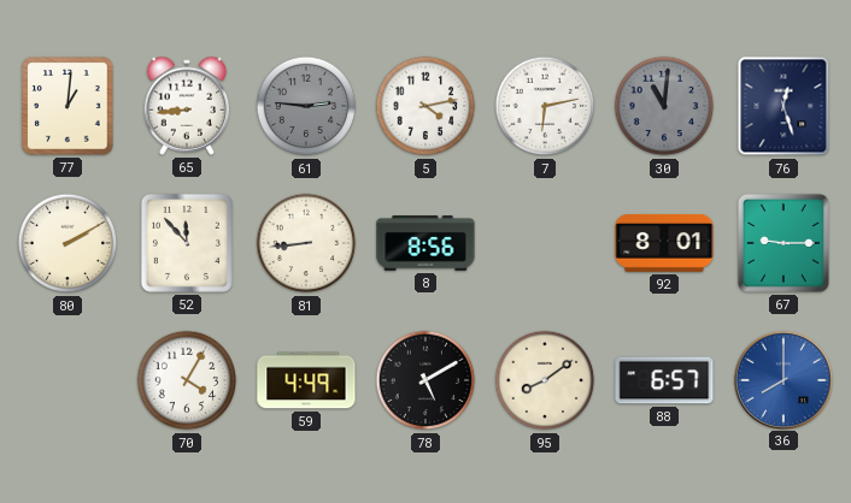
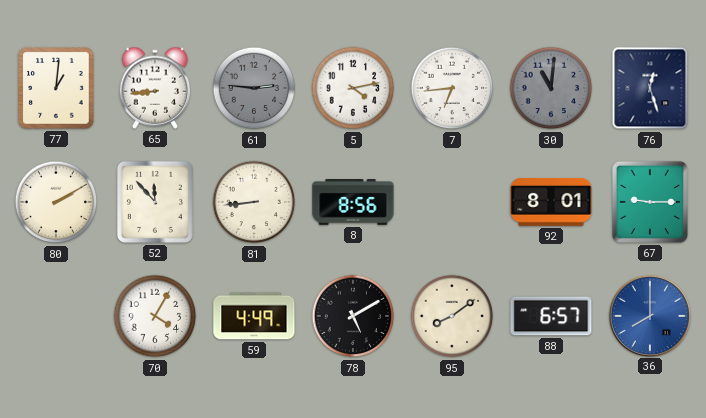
7: 6:13 -> 6:44 (452, 88)
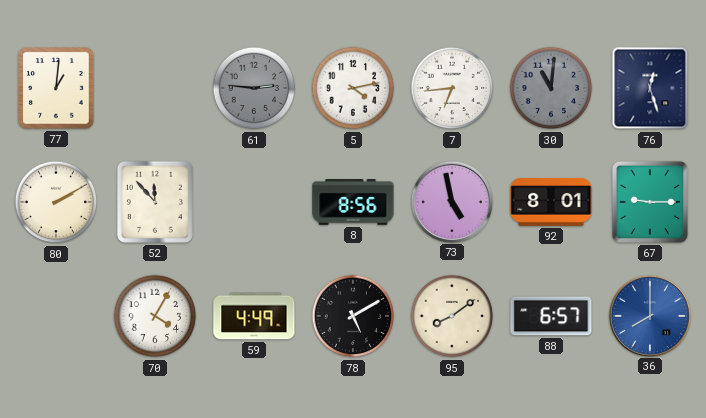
65: 8:44 -> none (155, 88)
81: 8:44 -> none (254, 202)
73: none -> 4:58 (451, 201)
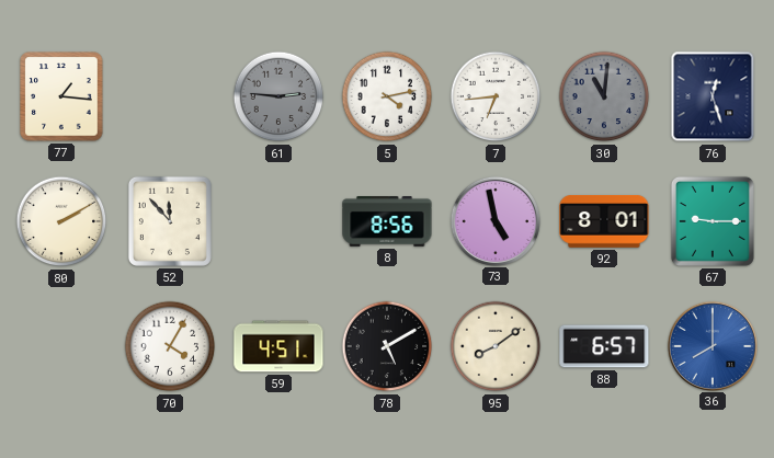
77: 1:01 -> 1:16 (61, 96)
59: 4:49 -> 4:51 (278, 346)
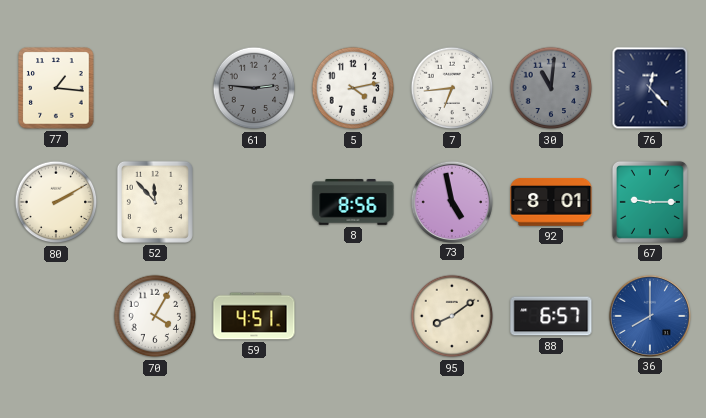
76: 12:27 -> 12:23 (650, 88)
78: 5:10 -> none (387, 346)
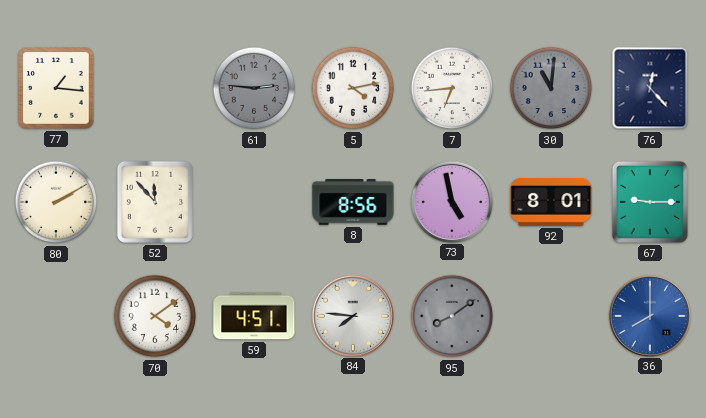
70: 4:05 -> 4:09 (155, 316)
84: none -> 7:46 (352, 315)
95 dial: cream -> grey (452, 316)
88: 6:57 -> none (551, 316)
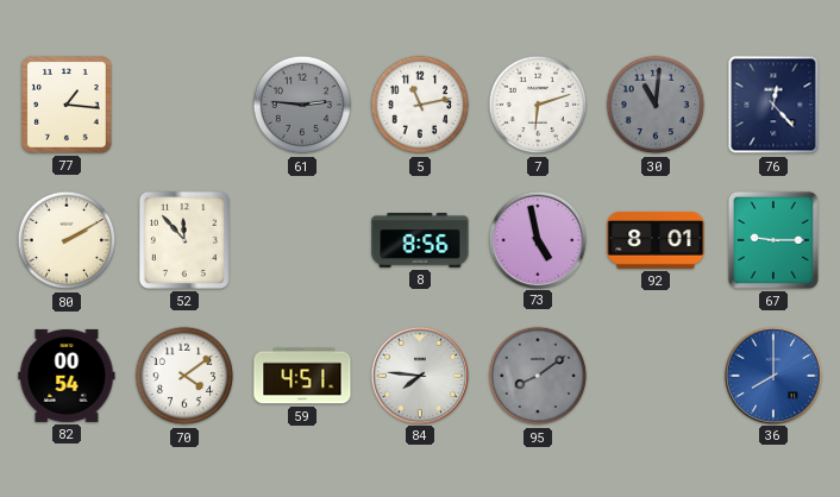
5: 4:13 -> 11:13 (420, 105)
7: 6:44 -> 6:12 (538, 105)
82: none -> 00:54 (67, 376)
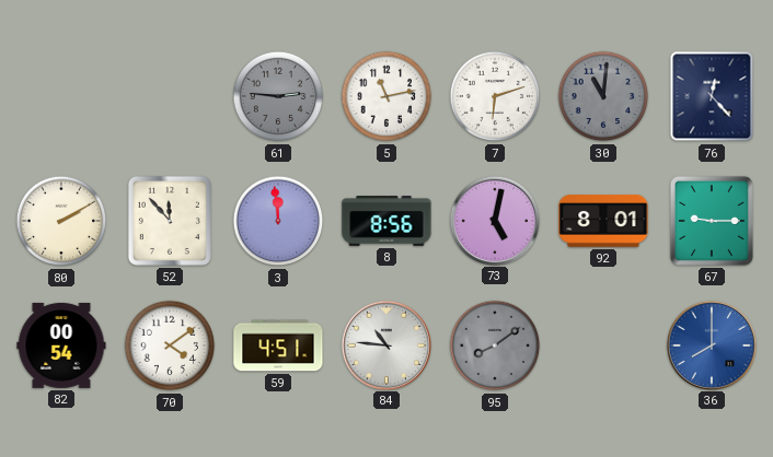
77: 1:16 -> none (67, 105)
3: none -> 11:59 (278, 221)
73: 4:58 -> 5:02 (494, 220)
84: 7:46 -> 10:46 (385, 344)
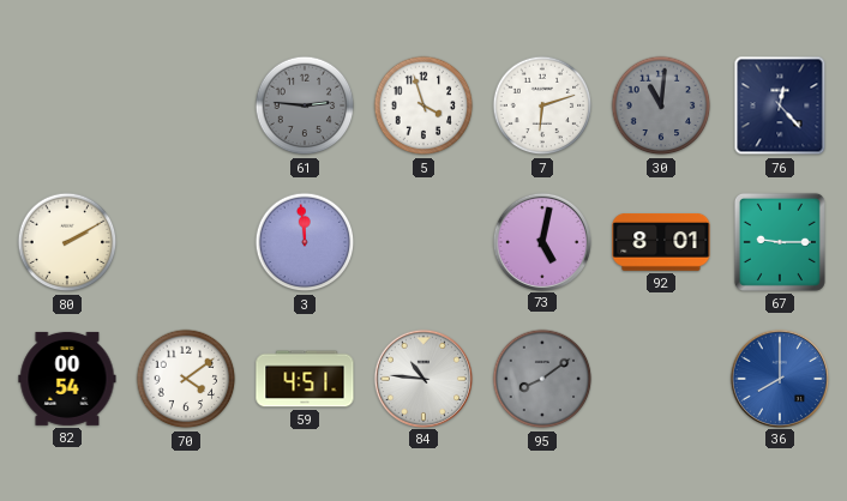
5: 11:13 -> 3:57 (423, 105)
52: 11:53 -> none (170, 221)
8: 8:56 -> none (386, 222)
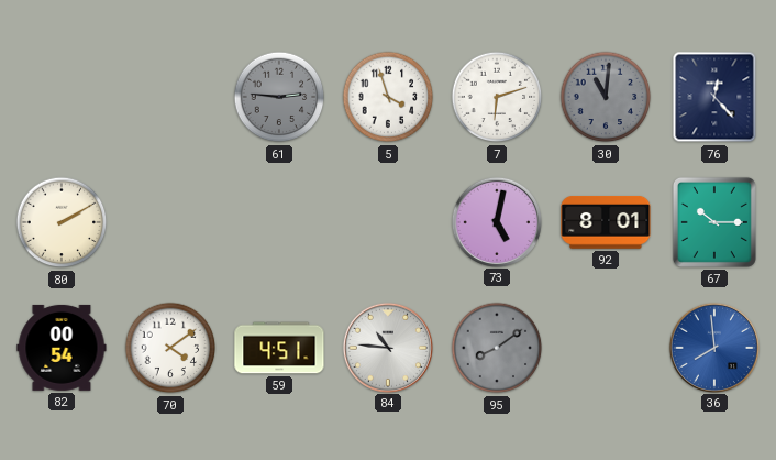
3: 11:59 -> none (305, 242)
67: 9:15 -> 10:15 (714, 222)
36: 8:00 -> 7:59 (713, 347)
